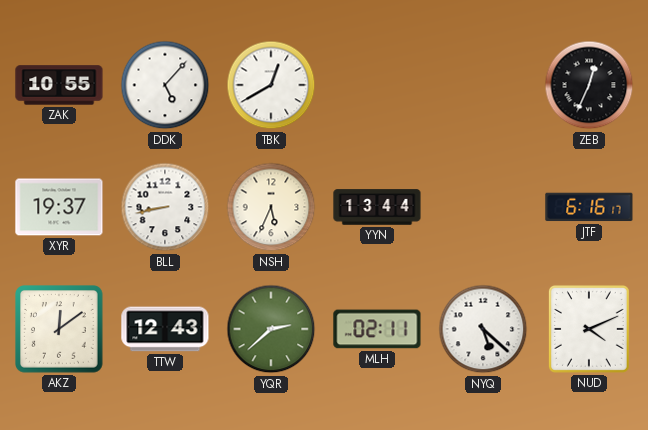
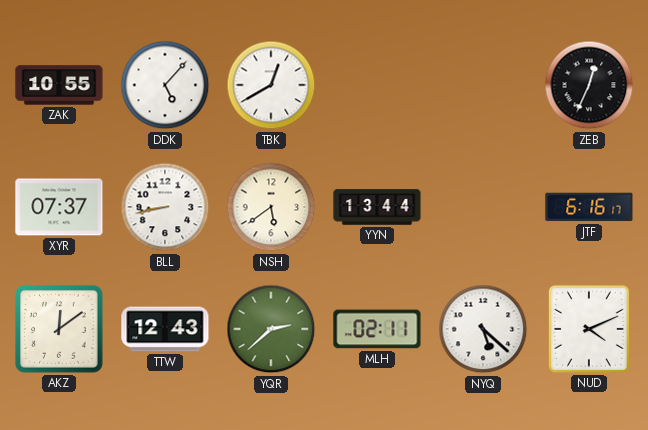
XYR: 19:37 -> 07:37 (59, 207)
NSH: 5:34 -> 5:39 (271, 207)
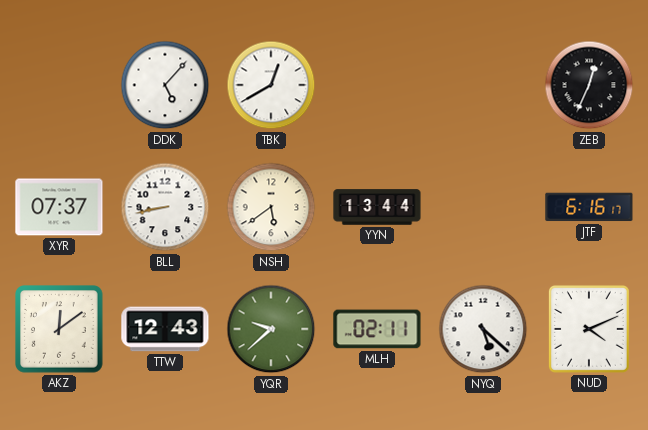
ZAK: 10:55 -> none (59, 85)
YQR: 2:38 -> 9:38 (271, 329)
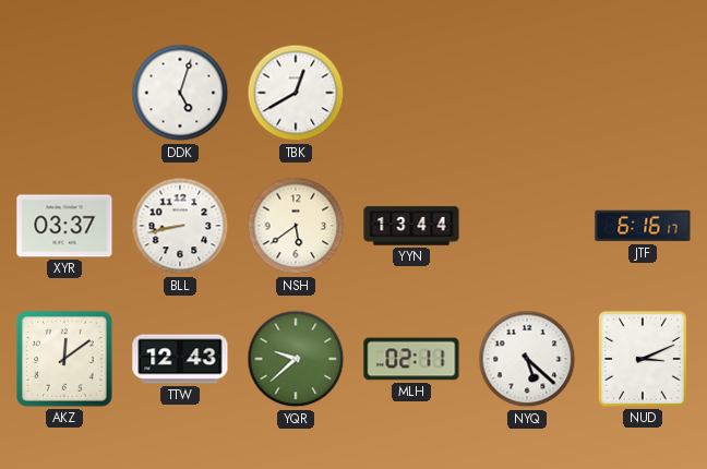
DDK: 5:07 -> 5:03 (180, 93)
ZEB: 12:34 -> none (589, 85)
XYR: 07:37 -> 03:37 (64, 226)
NUD: 4:11 -> 3:11 (643, 359)
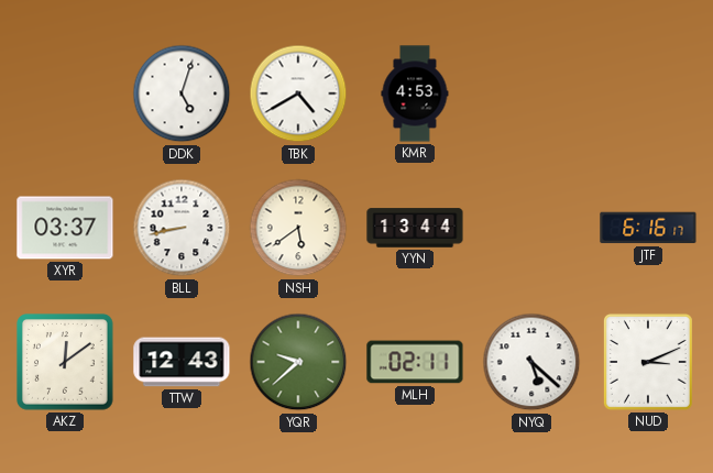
TBK: 12:40 -> 4:40 (298, 94)
KMR: none -> 4:53 (415, 94)
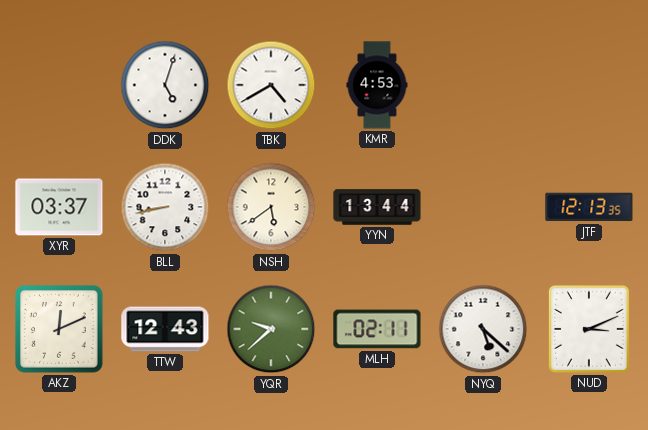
JTF: 6:16 -> 12:13 (589, 207)
AKZ: 12:09 -> 12:11 (59, 329)
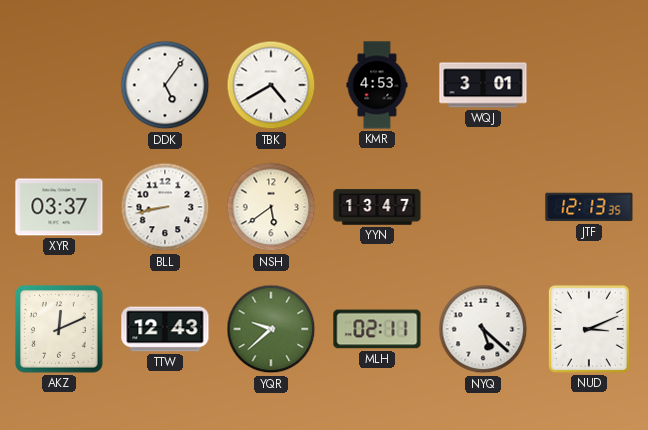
DDK: 5:03 -> 5:06 (165, 85)
WQJ: none -> 3:01 (483, 85)
YYN: 13:44 -> 13:47 (377, 207)
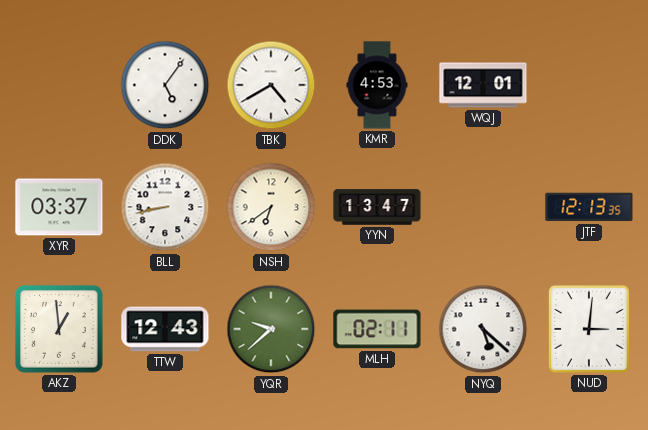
WQJ: 3:01 -> 12:01 (483, 85)
NSH: 5:39 -> 6:39 (271, 207)
AKZ: 12:11 -> 12:59 (59, 329)
NUD: 3:11 -> 3:01 (589, 329)
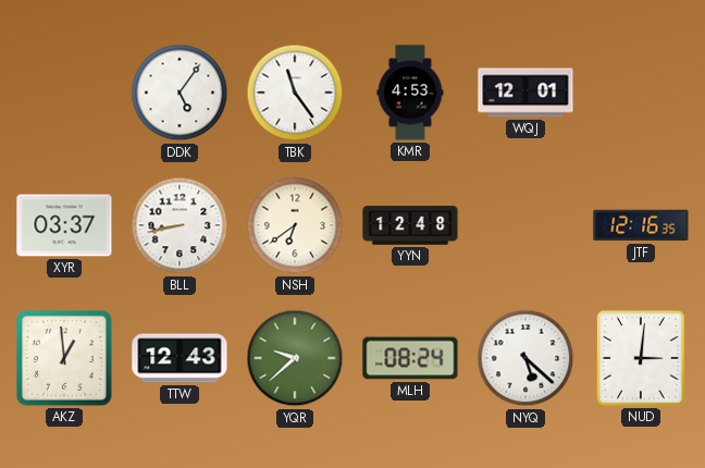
TBK: 4:40 -> 11:24 (295, 93)
YYN: 13:47 -> 12:48 (410, 225)
JTF: 12:13 -> 12:16 (641, 225)
MLH: 02:11 -> 08:24 (410, 358)
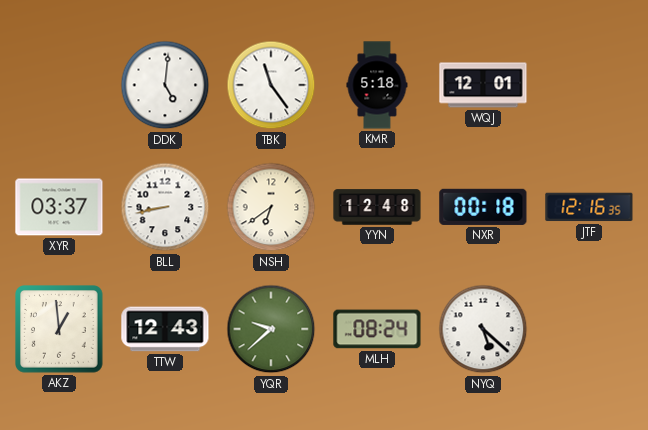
DDK: 5:06 -> 5:01 (165, 85)
KMR: 4:53 -> 5:18 (377, 85)
NXR: none -> 00:18 (483, 207)
NUD: 3:01 -> none (641, 358)
